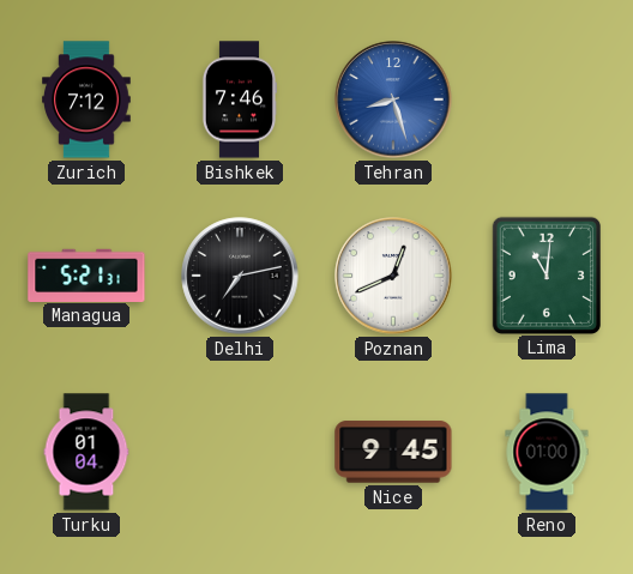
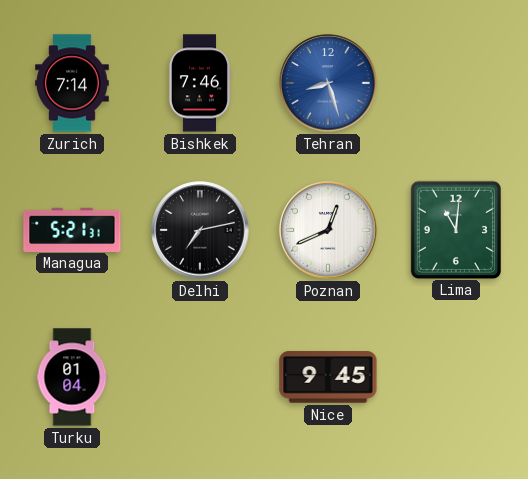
Zurich: 7:12 -> 7:14 (73, 83)
Reno: 01:00 -> none (547, 452)
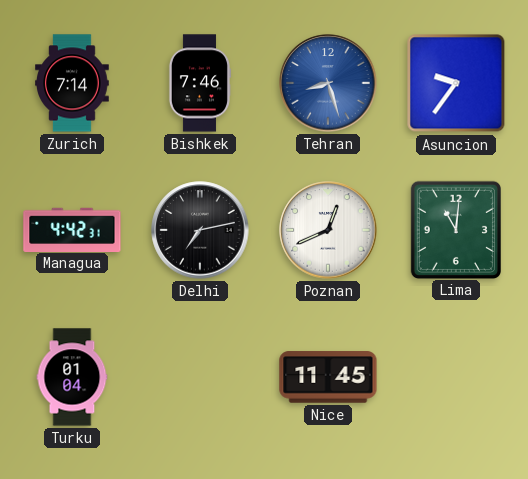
Asuncion: none -> 9:36 (456, 83)
Managua: 5:21 -> 4:42 (72, 229)
Nice: 9:45 -> 11:45 (328, 377)
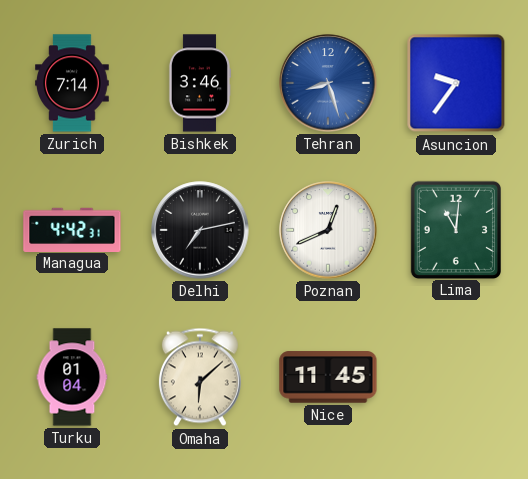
Bishkek: 7:46 -> 3:46 (199, 83)
Omaha: none -> 6:08 (200, 377)
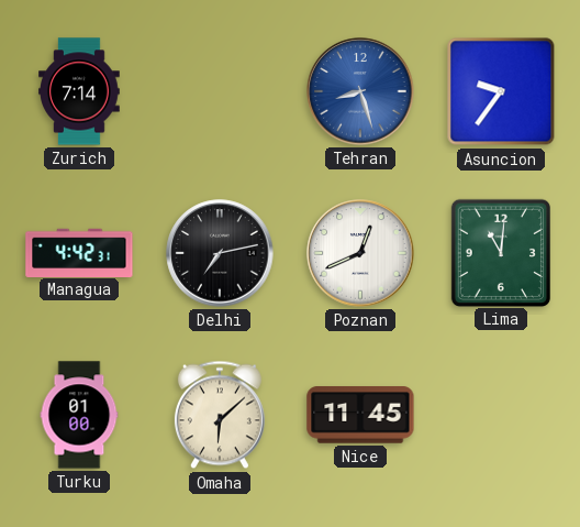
Bishkek: 3:46 -> none (199, 83)
Turku: 01:04 -> 01:00 (79, 415)
